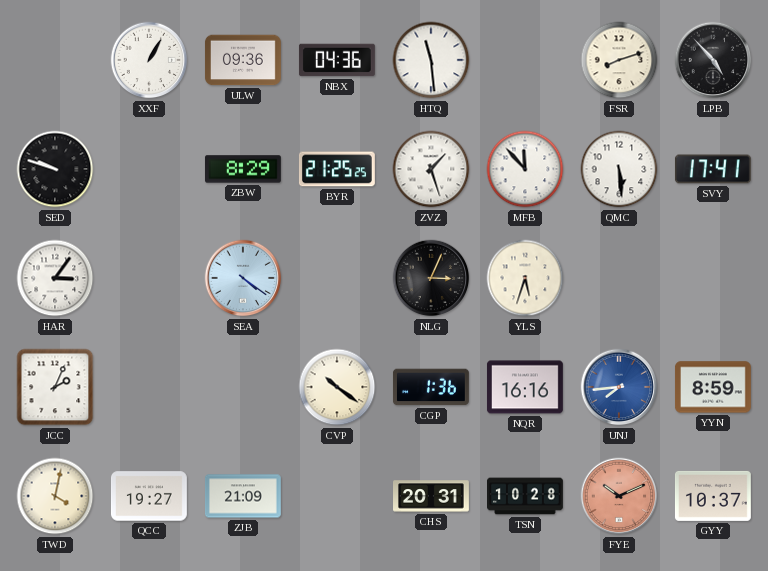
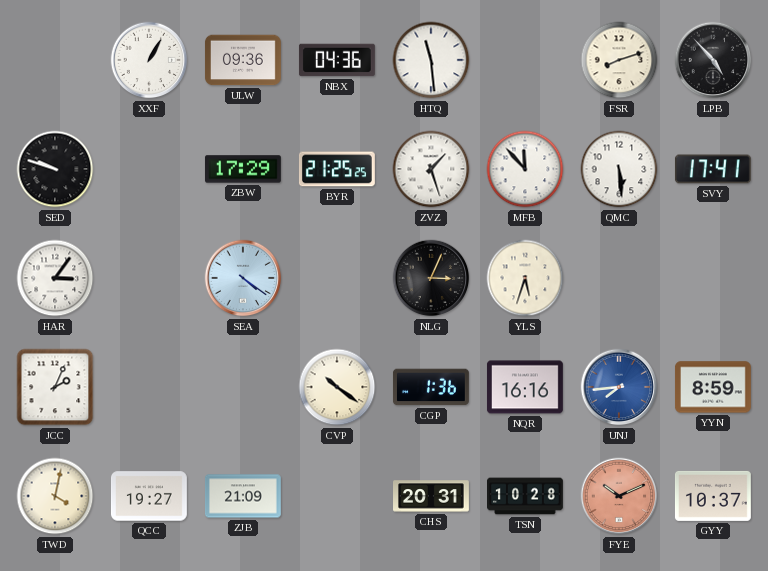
ZBW: 8:29 -> 17:29 (243, 169)
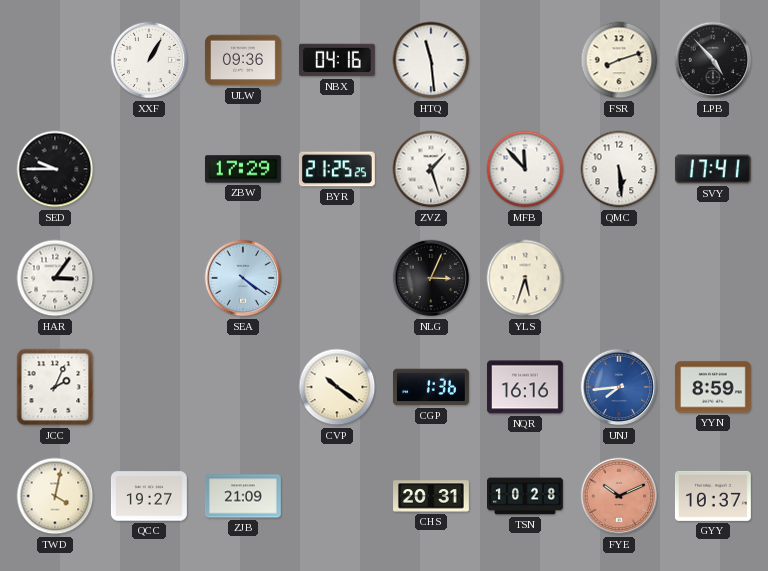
NBX: 04:36 -> 04:16 (337, 60)
SED: 9:48 -> 9:45 (55, 169)
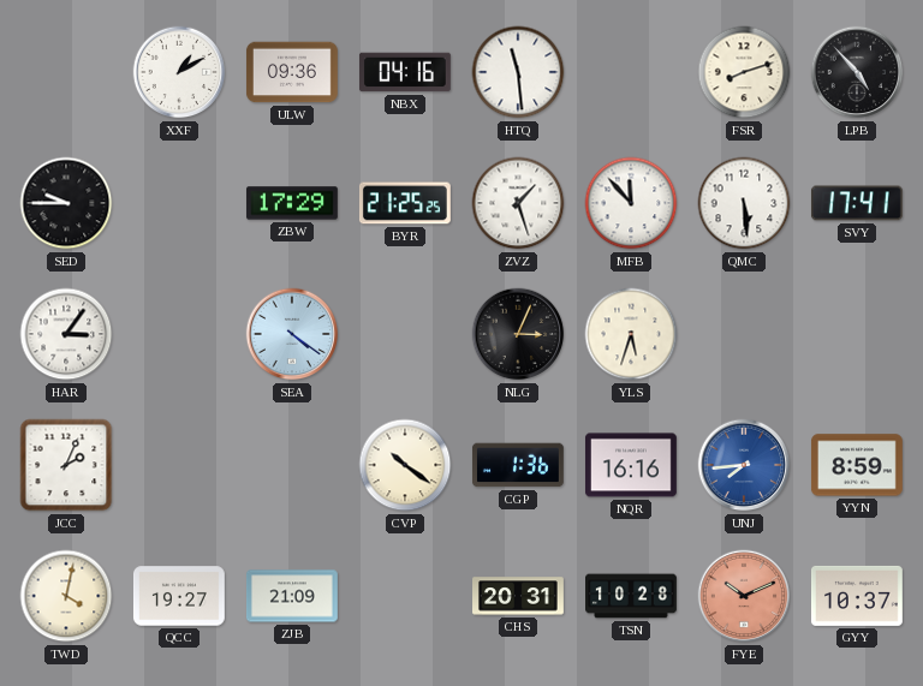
XXF: 1:05 -> 1:10 (179, 72)
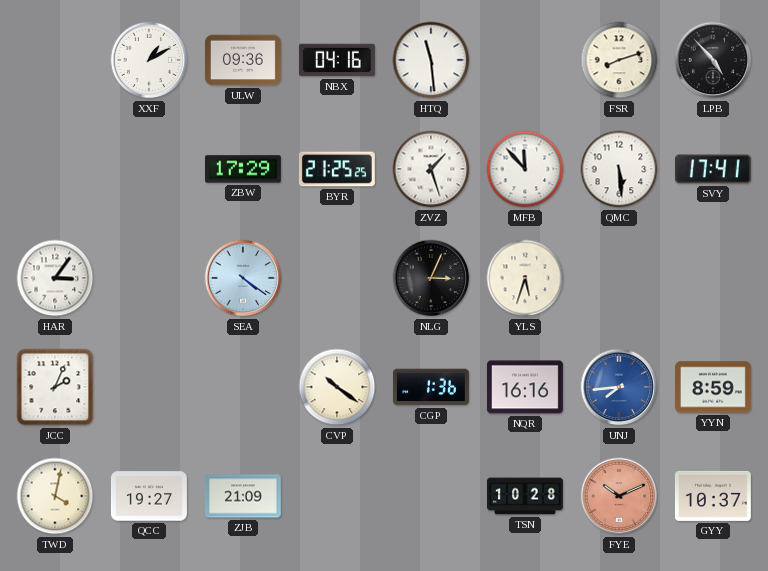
SED: 9:45 -> none (66, 203)
CHS: 20:31 -> none (519, 596)
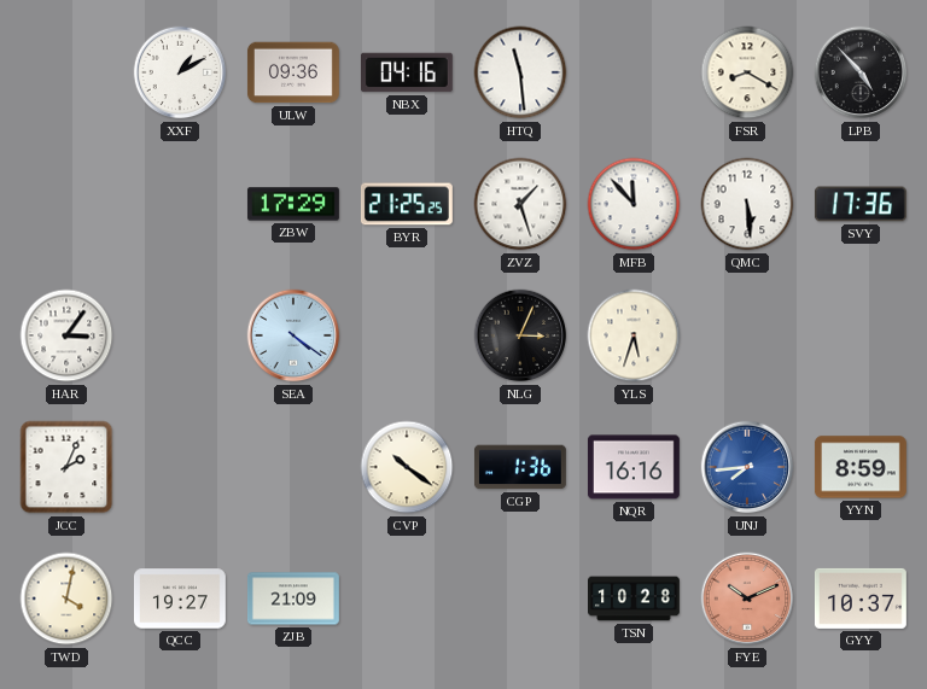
FSR: 8:12 -> 8:20 (747, 72)
SVY: 17:41 -> 17:36 (861, 204)
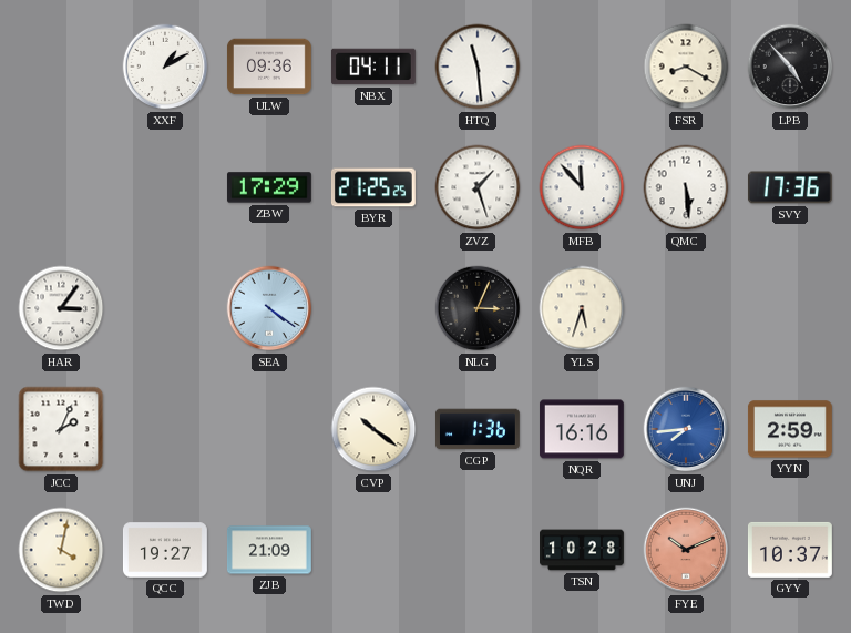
NBX: 04:16 -> 04:11 (373, 67)
YYN: 8:59 -> 2:59 (790, 429)
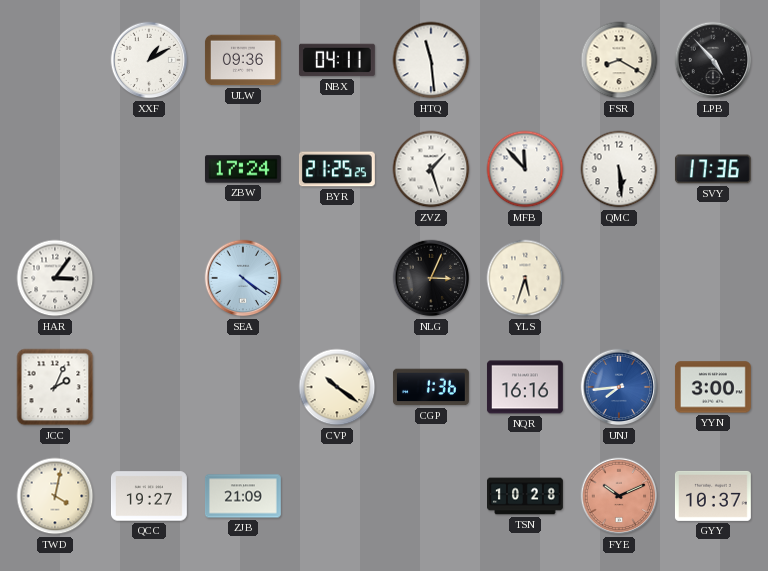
ZBW: 17:29 -> 17:24 (243, 169)
YYN: 2:59 -> 3:00 (713, 387)
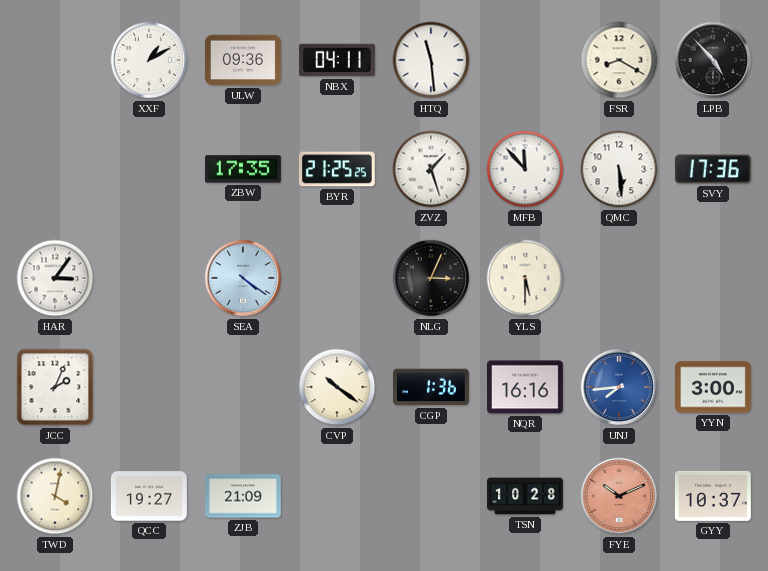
ZBW: 17:24 -> 17:35 (243, 169)
YLS: 5:33 -> 5:30 (525, 278)
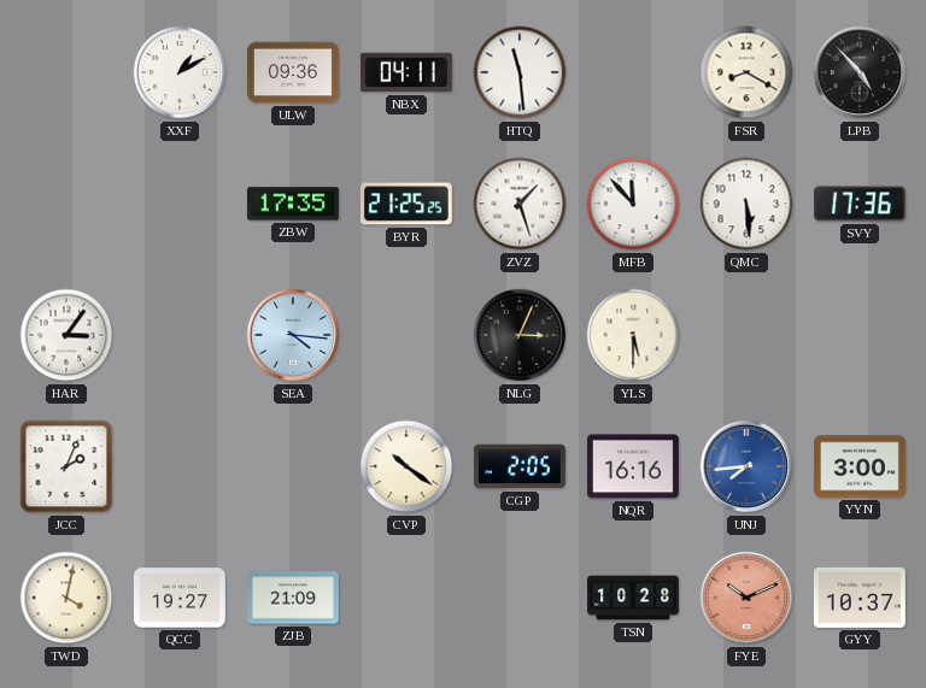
SEA: 4:21 -> 4:16 (293, 335)
CGP: 1:36 -> 2:05 (520, 466)
